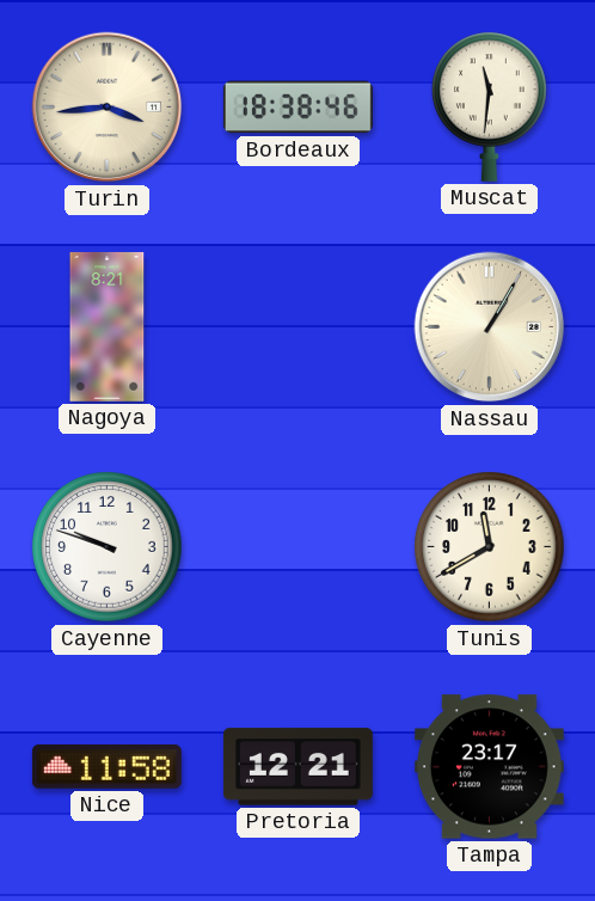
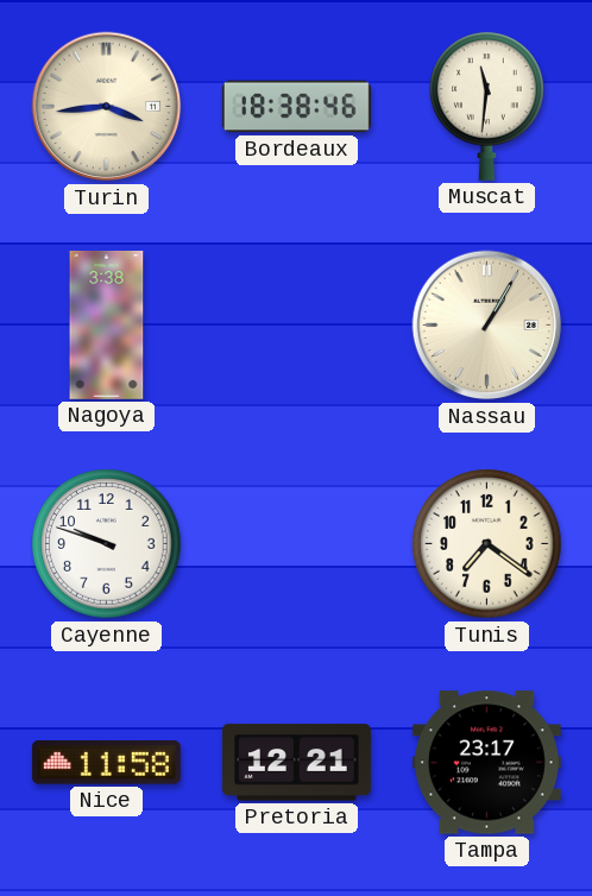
Nagoya: 8:21 -> 3:38 (107, 324)
Tunis: 11:40 -> 7:21 (487, 544)
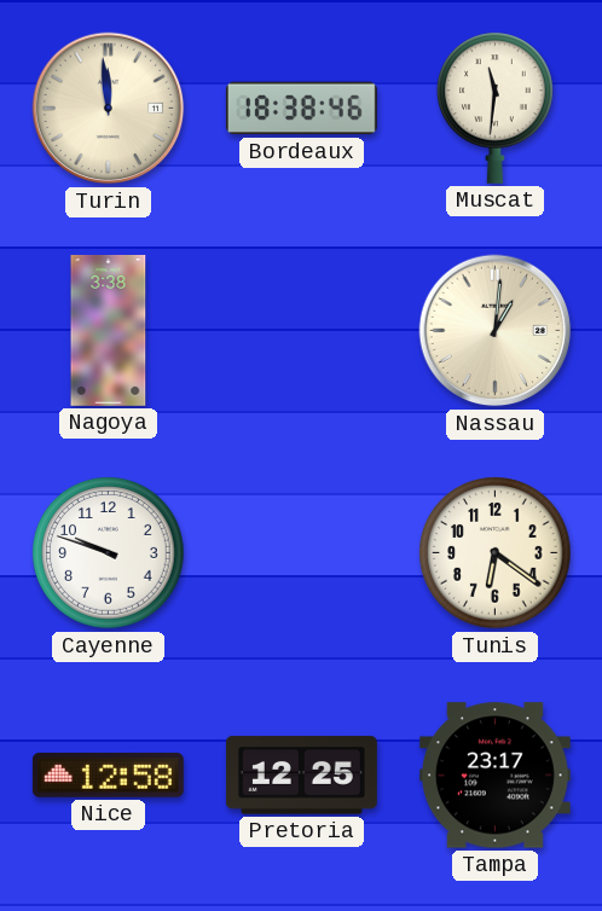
Turin: 3:44 -> 11:59 (109, 109)
Nassau: 1:05 -> 1:01 (496, 331)
Tunis: 7:21 -> 6:21 (496, 553)
Nice: 11:58 -> 12:58 (108, 776)
Pretoria: 12:21 -> 12:25 (301, 776)
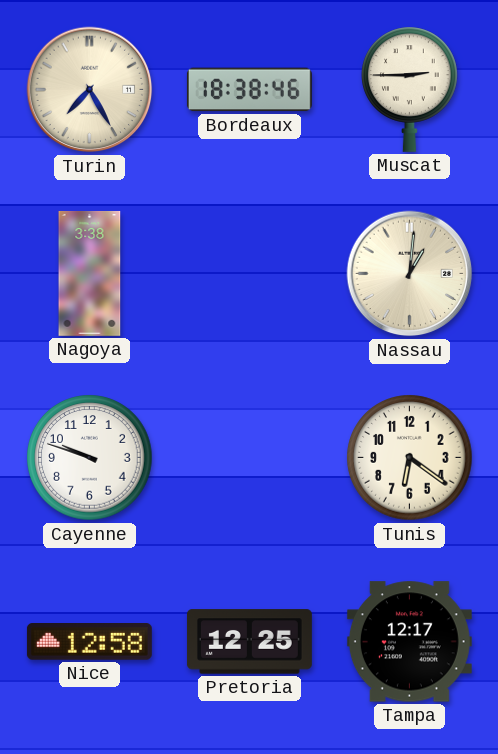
Turin: 11:59 -> 7:25 (90, 90)
Muscat: 11:31 -> 2:45 (410, 89)
Tampa: 23:17 -> 12:17 (409, 642)
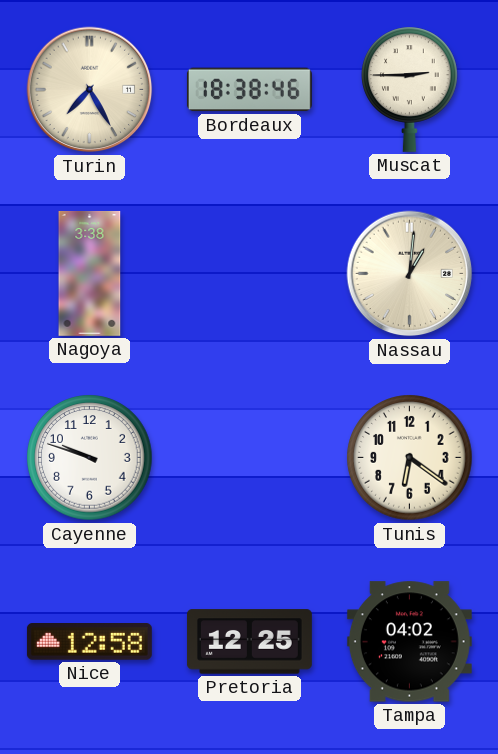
Tampa: 12:17 -> 04:02 (409, 642)
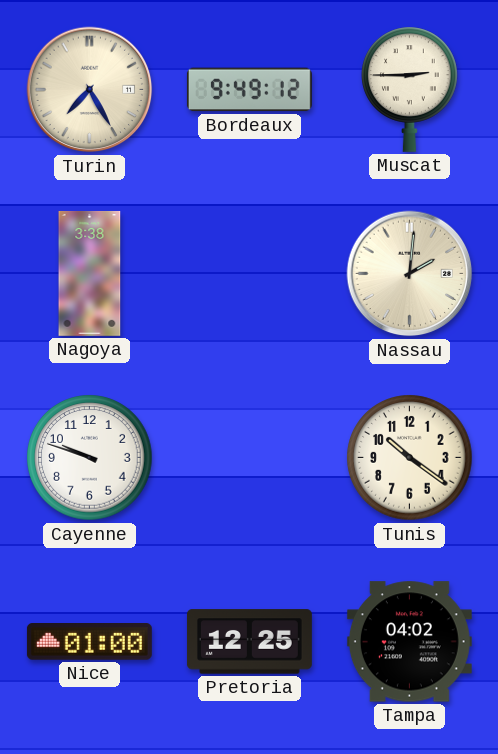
Bordeaux: 18:38 -> 9:49 (249, 90)
Nassau: 1:01 -> 2:01 (410, 274)
Tunis: 6:21 -> 10:21 (410, 458)
Nice: 12:58 -> 01:00 (89, 642)
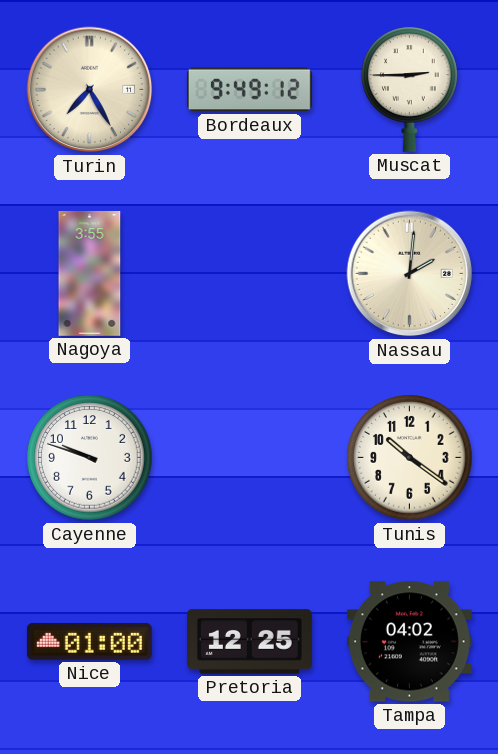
Nagoya: 3:38 -> 3:55 (90, 273)
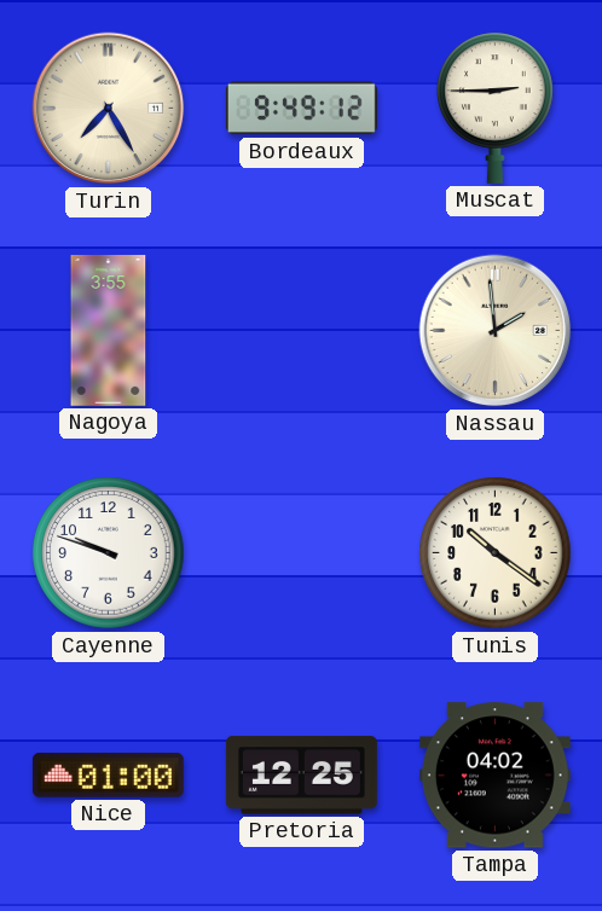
Nassau: 2:01 -> 1:59 (496, 331)
